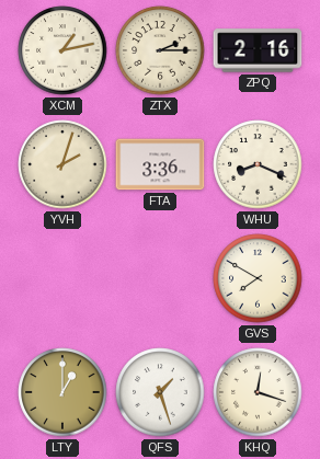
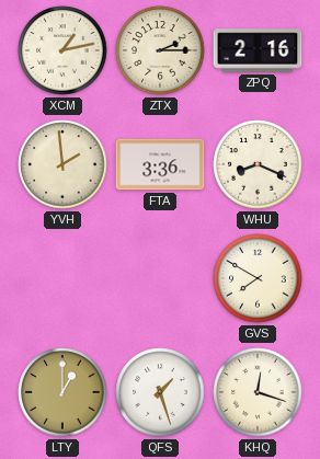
YVH: 2:03 -> 1:59 (62, 164)
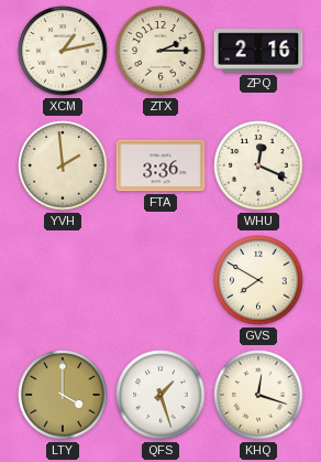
WHU: 8:19 -> 12:19 (258, 165)
LTY: 1:00 -> 4:00 (63, 395)
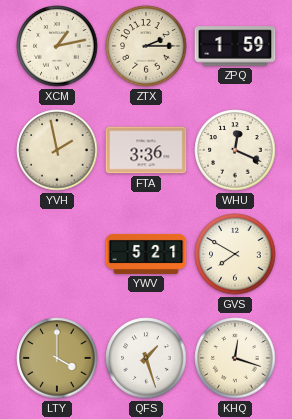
ZPQ: 2:16 -> 1:59 (235, 46)
YVH: 1:59 -> 1:58 (57, 150)
YWV: none -> 5:21 (146, 254)
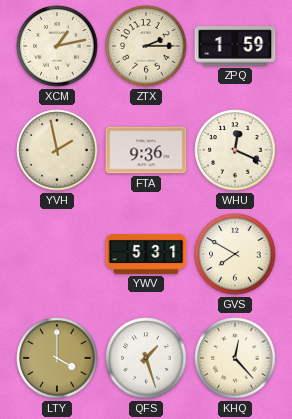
FTA: 3:36 -> 9:36 (146, 150)
YWV: 5:21 -> 5:31 (146, 254)
KHQ: 12:18 -> 12:23 (235, 358)
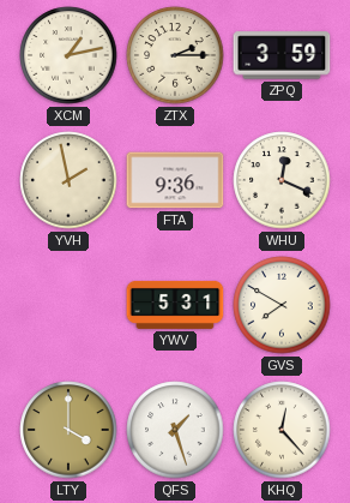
ZPQ: 1:59 -> 3:59 (282, 55)
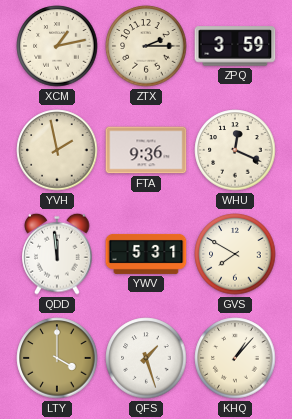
QDD: none -> 11:59 (57, 254)
KHQ: 12:23 -> 1:07 (235, 358)
